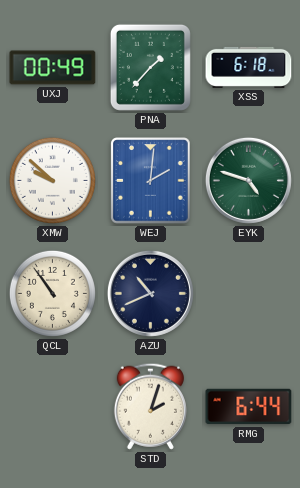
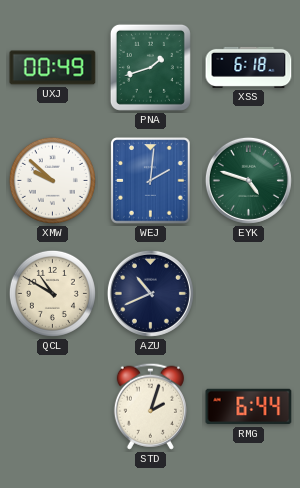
PNA: 1:37 -> 1:42 (150, 67)
QCL: 10:54 -> 10:50 (52, 293)
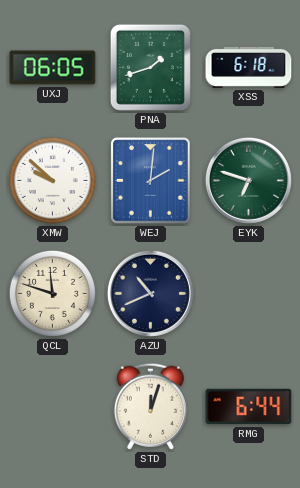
UXJ: 00:49 -> 06:05 (53, 68)
EYK: 4:48 -> 6:48 (248, 180)
QCL: 10:50 -> 11:48 (52, 293)
STD: 2:03 -> 12:03 (150, 406)
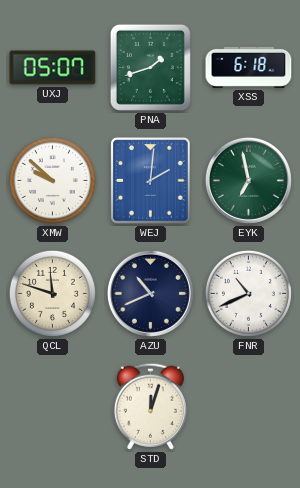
UXJ: 06:05 -> 05:07 (53, 68)
EYK: 6:48 -> 6:58 (248, 180)
FNR: none -> 10:41 (248, 293)
RMG: 6:44 -> none (249, 407)
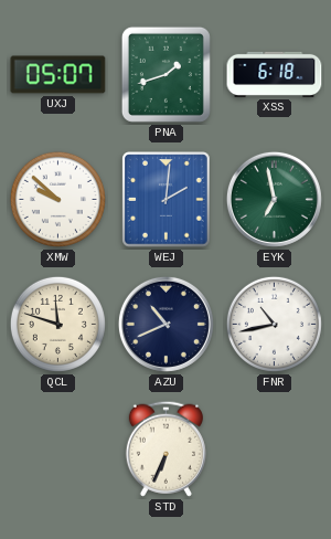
FNR: 10:41 -> 10:43 (274, 324)
STD: 12:03 -> 6:34 (165, 448)
